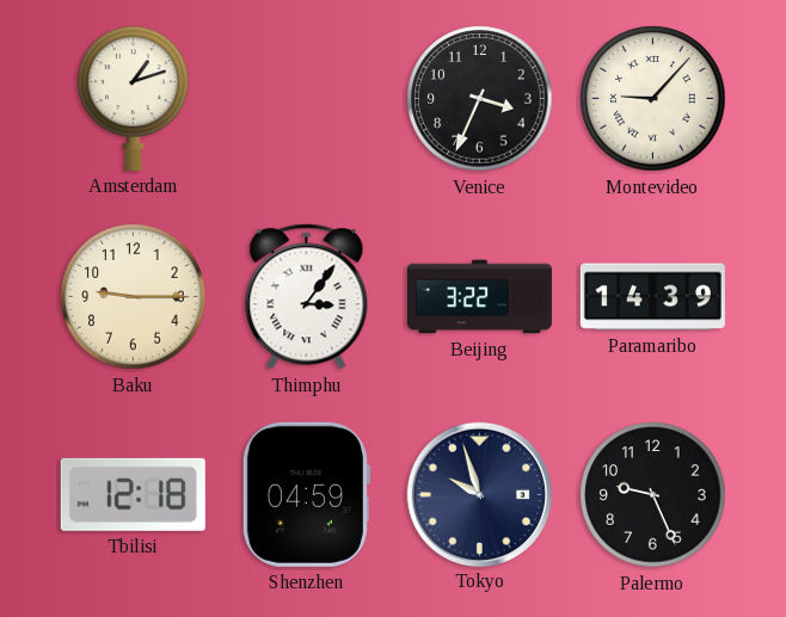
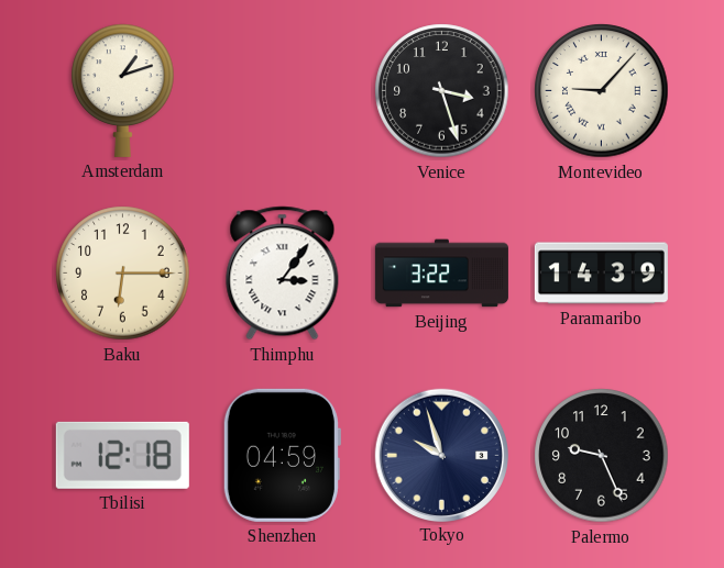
Venice: 3:34 -> 3:27 (442, 91)
Baku: 9:15 -> 6:15 (123, 274)
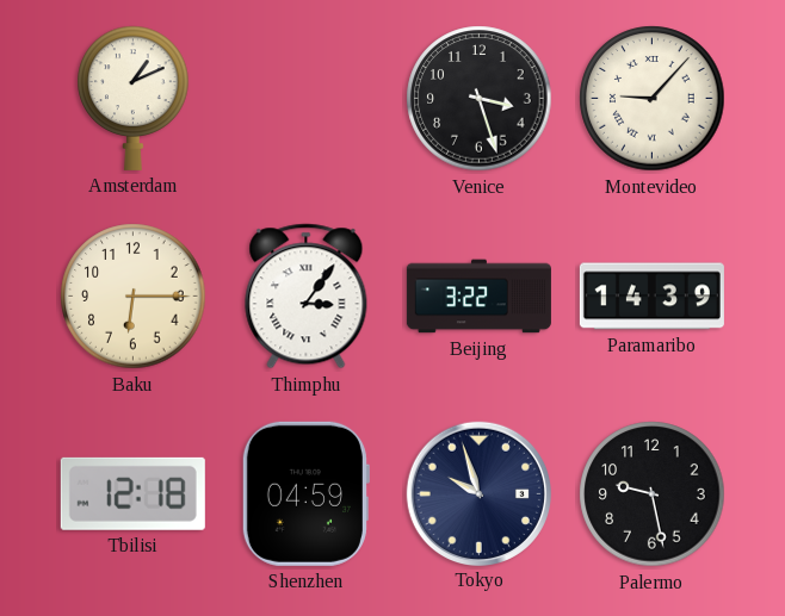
Amsterdam: 1:12 -> 1:11 (134, 98)
Palermo: 9:26 -> 9:28 (653, 494)
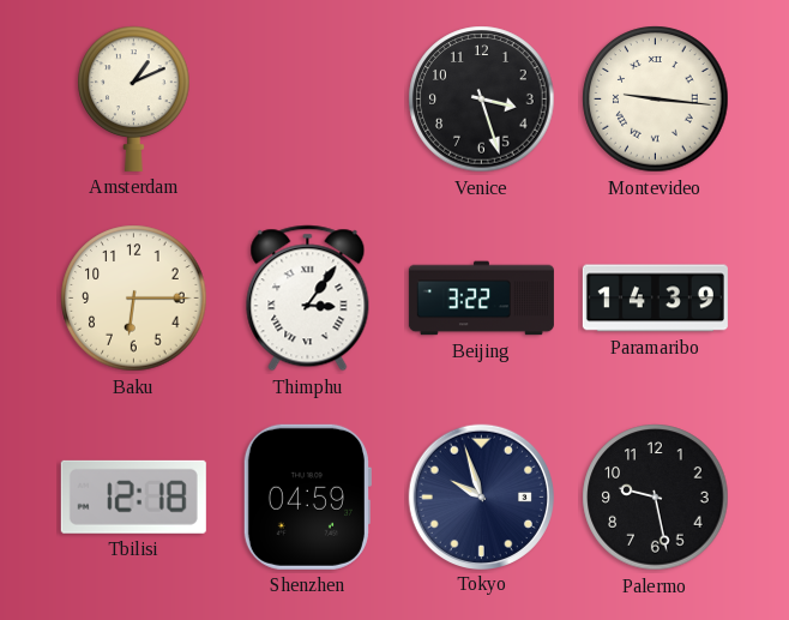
Montevideo: 9:07 -> 9:16 (656, 100)
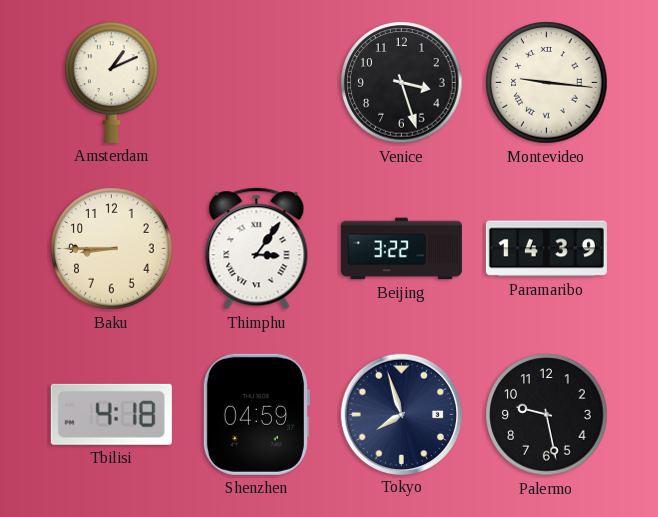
Baku: 6:15 -> 8:45 (112, 249)
Tbilisi: 12:18 -> 4:18 (111, 414)
Tokyo: 9:57 -> 7:57 (401, 414)
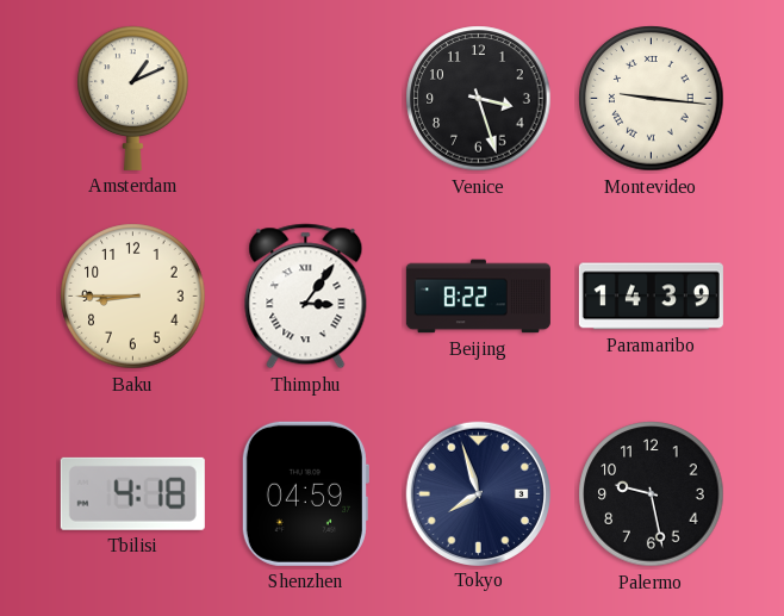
Beijing: 3:22 -> 8:22 (478, 297)
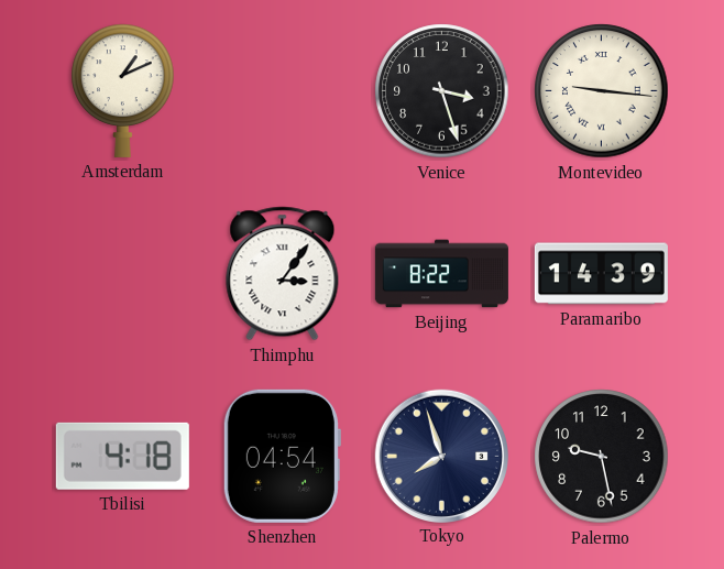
Baku: 8:45 -> none (133, 297)
Shenzhen: 04:59 -> 04:54 (282, 456)
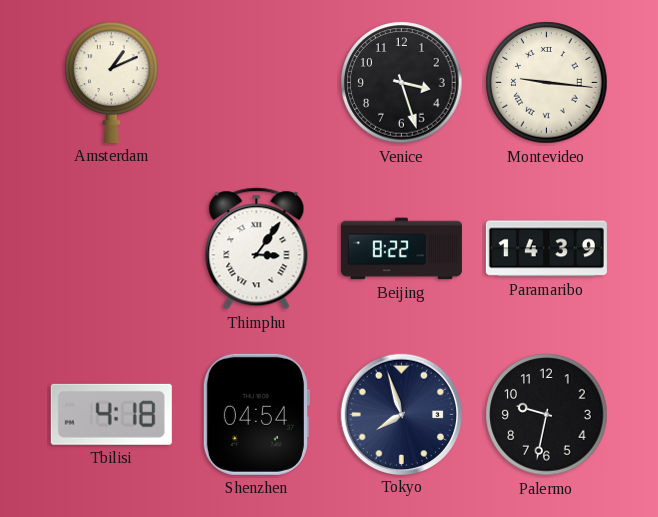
Palermo: 9:28 -> 9:32 (547, 415)
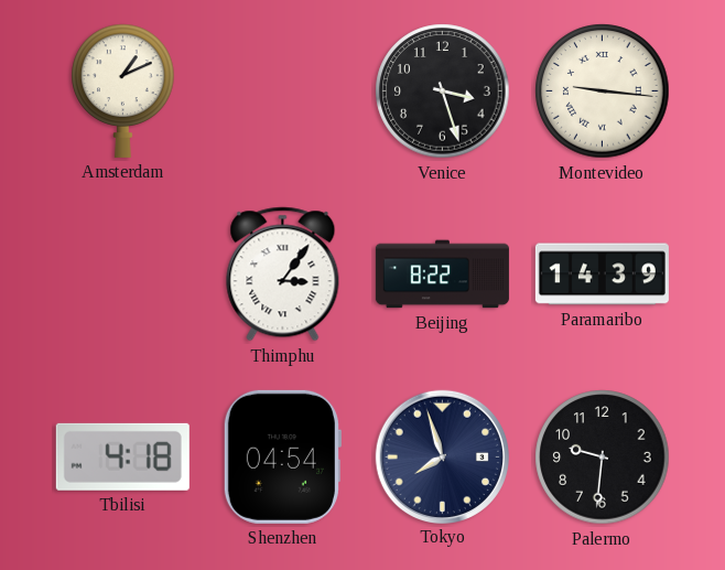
Palermo: 9:32 -> 9:31 (603, 458)
